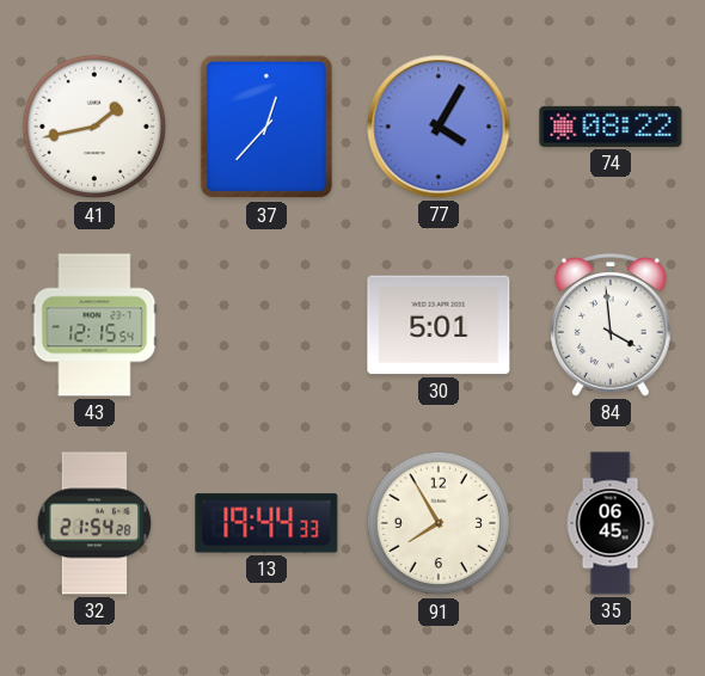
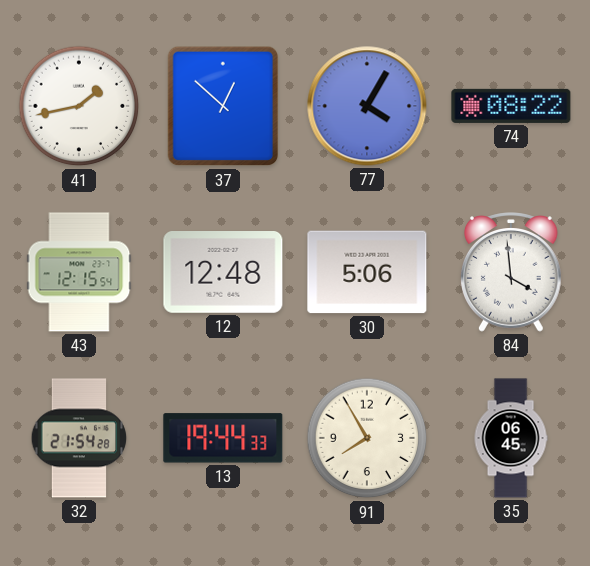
37: 12:37 -> 12:52 (223, 106)
12: none -> 12:48 (223, 273)
30: 5:01 -> 5:06 (367, 272)
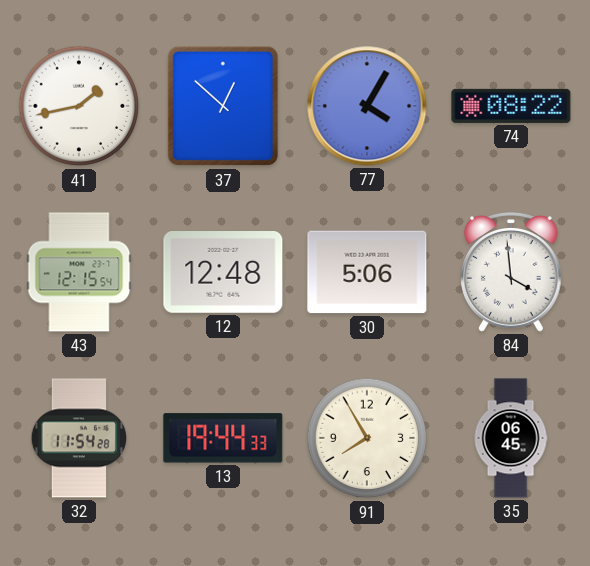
32: 21:54 -> 11:54 (79, 438)
